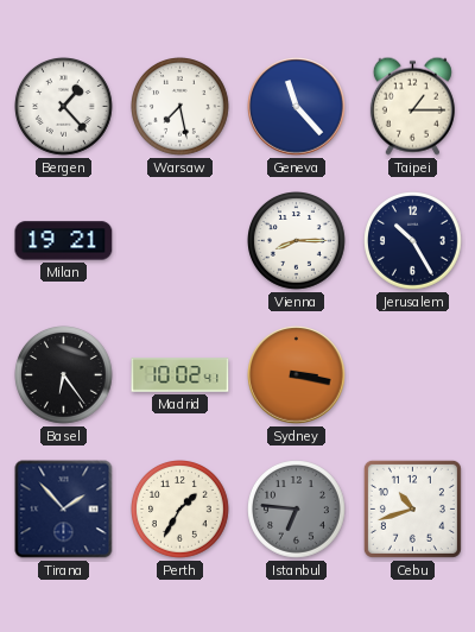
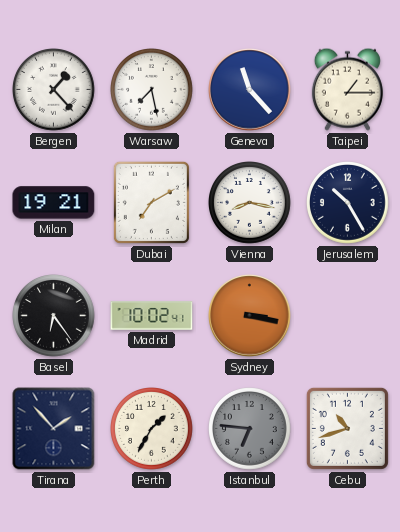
Dubai: none -> 7:10 (151, 202)
Vienna: 8:15 -> 8:17 (250, 203)
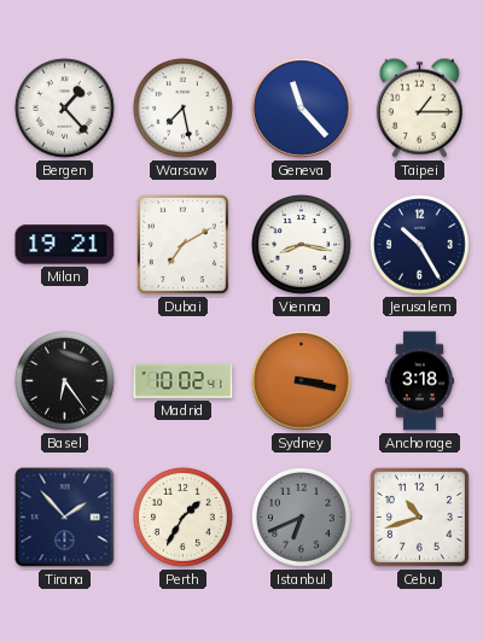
Anchorage: none -> 3:18 (419, 381)
Istanbul: 6:46 -> 6:41 (302, 518)
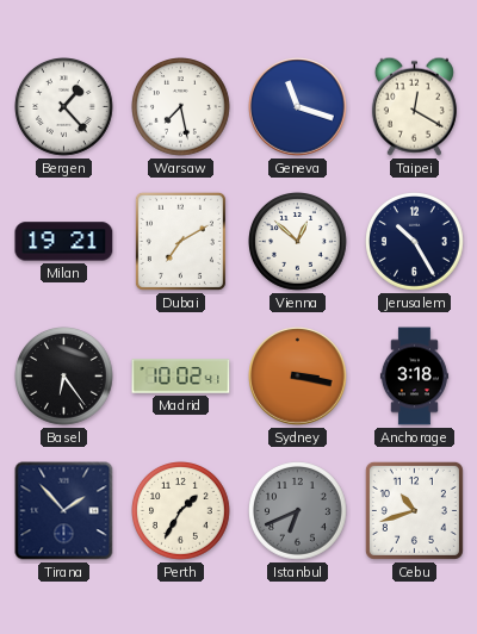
Geneva: 11:23 -> 11:18 (298, 107)
Taipei: 1:15 -> 12:20 (414, 106)
Vienna: 8:17 -> 12:52 (298, 242)
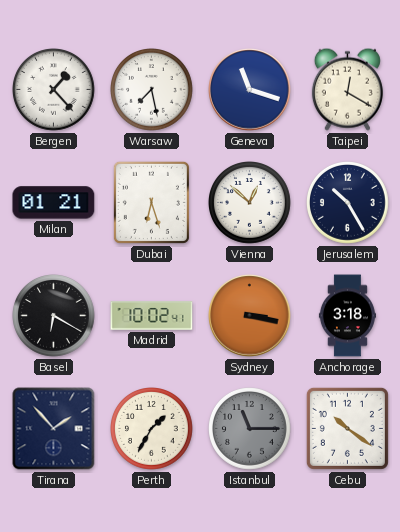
Milan: 19:21 -> 01:21 (54, 203)
Dubai: 7:10 -> 6:27 (151, 202)
Basel: 6:24 -> 6:20 (54, 316)
Istanbul: 6:41 -> 11:15 (250, 429)
Cebu: 10:42 -> 10:21 (347, 428)
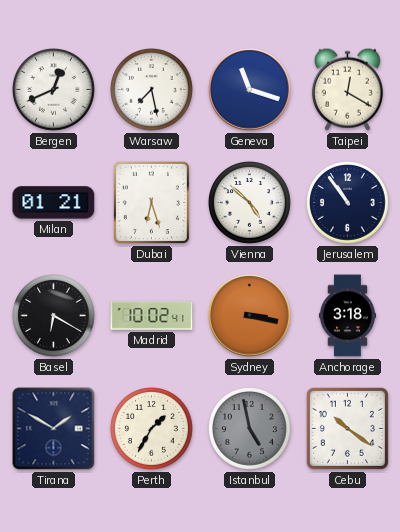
Bergen: 1:23 -> 12:41 (54, 90)
Vienna: 12:52 -> 4:52 (250, 203)
Jerusalem: 10:25 -> 10:54 (348, 203)
Tirana: 1:53 -> 1:50 (54, 429)
Istanbul: 11:15 -> 4:58 (250, 429)
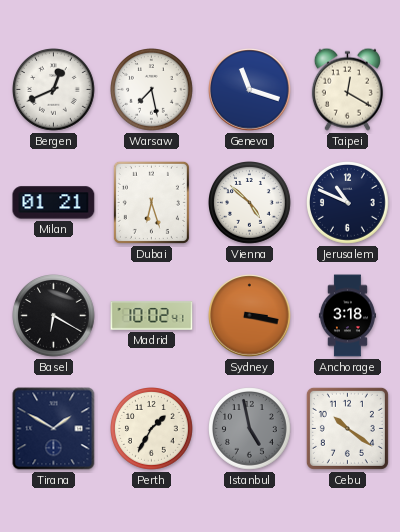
Jerusalem: 10:54 -> 10:49 (348, 203)
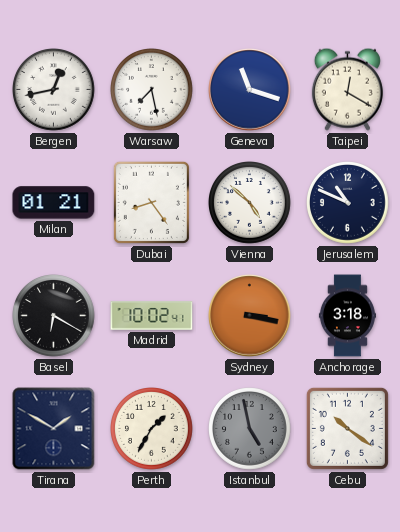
Bergen: 12:41 -> 12:43 (54, 90)
Dubai: 6:27 -> 8:24 (151, 202)
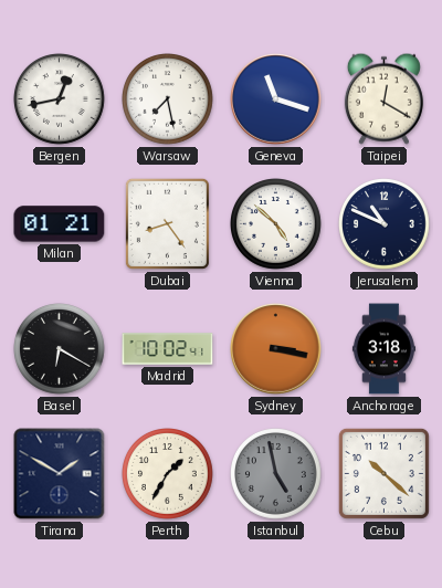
Cebu: 10:21 -> 10:22 (383, 473)
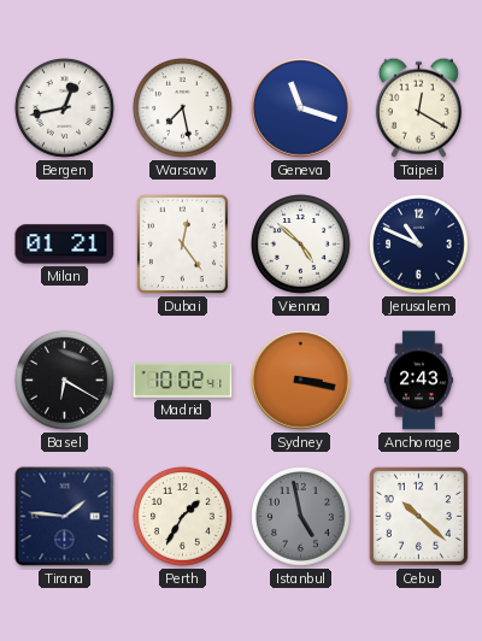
Dubai: 8:24 -> 12:24 (182, 243)
Anchorage: 3:18 -> 2:43 (418, 381)
Tirana: 1:50 -> 1:46 (65, 517)
